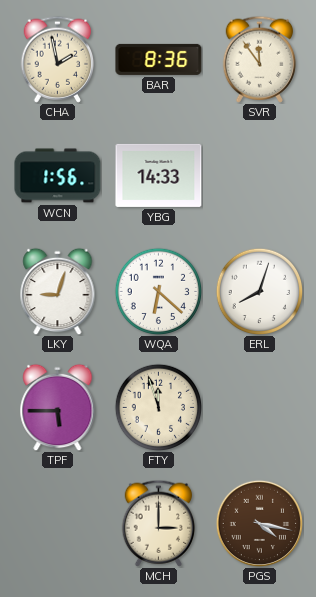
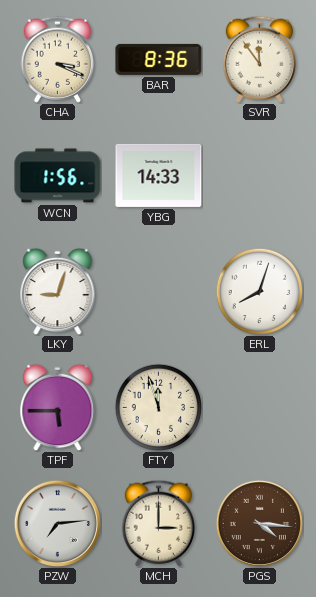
CHA: 1:58 -> 3:19 (58, 59)
WQA: 6:22 -> none (158, 291)
PZW: none -> 7:14 (57, 523)
PGS: 4:17 -> 4:16 (259, 523)
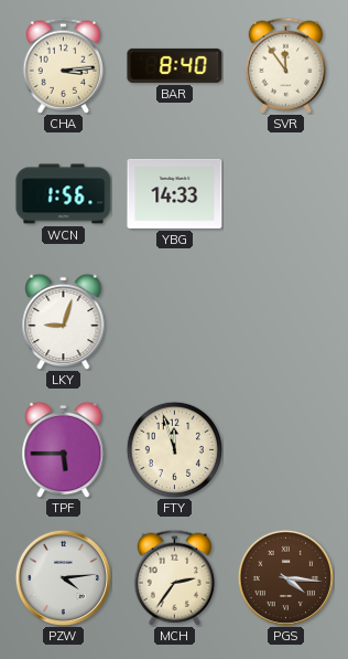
CHA: 3:19 -> 3:14 (64, 65)
BAR: 8:36 -> 8:40 (175, 65)
ERL: 8:03 -> none (259, 291)
PZW: 7:14 -> 4:14 (63, 577)
MCH: 3:00 -> 2:36 (175, 577)
